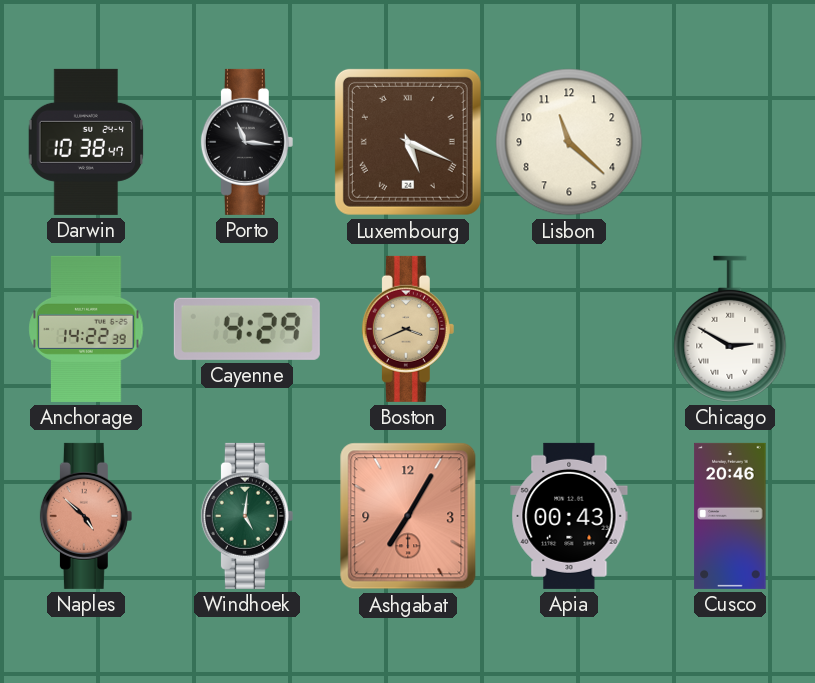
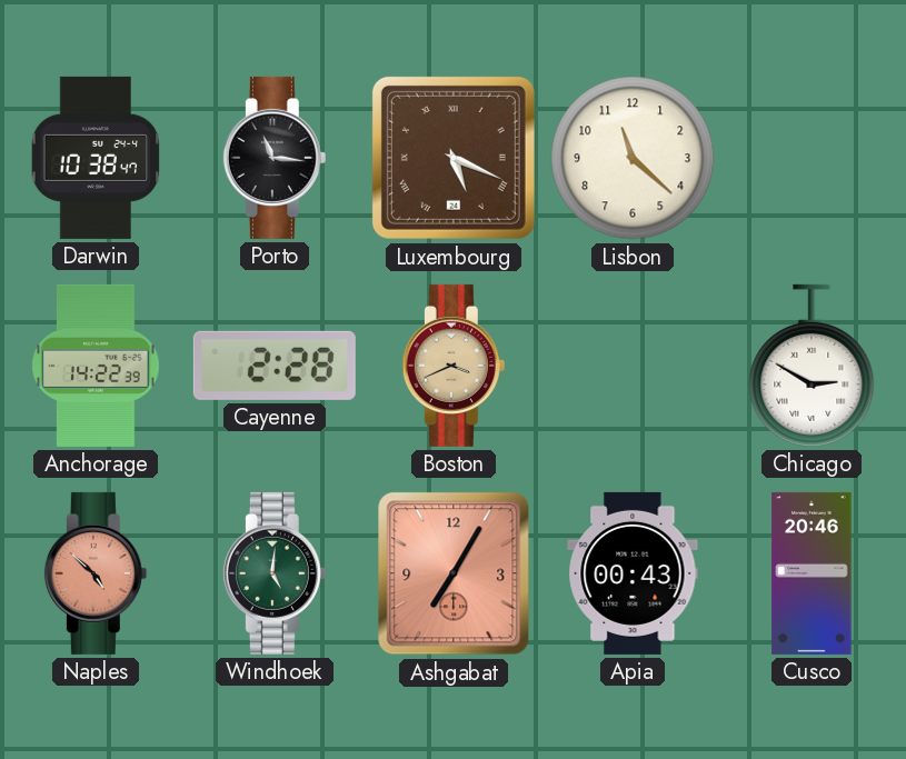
Cayenne: 4:29 -> 2:28 (275, 366)
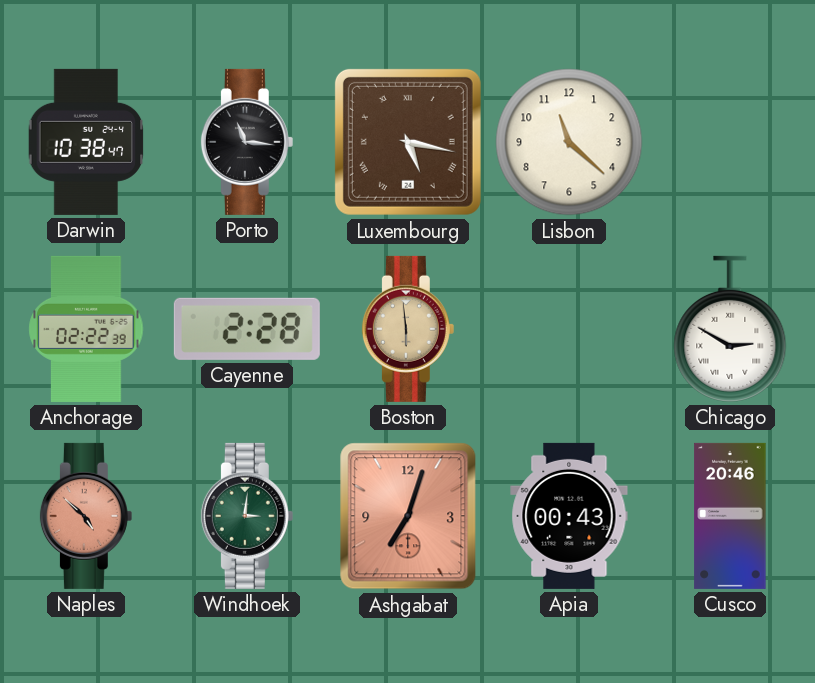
Luxembourg: 5:19 -> 5:17 (408, 142)
Anchorage: 14:22 -> 02:22 (86, 329)
Boston: 3:41 -> 5:59 (408, 329)
Windhoek: 5:01 -> 3:01 (247, 516)
Ashgabat: 7:05 -> 7:03 (408, 516)
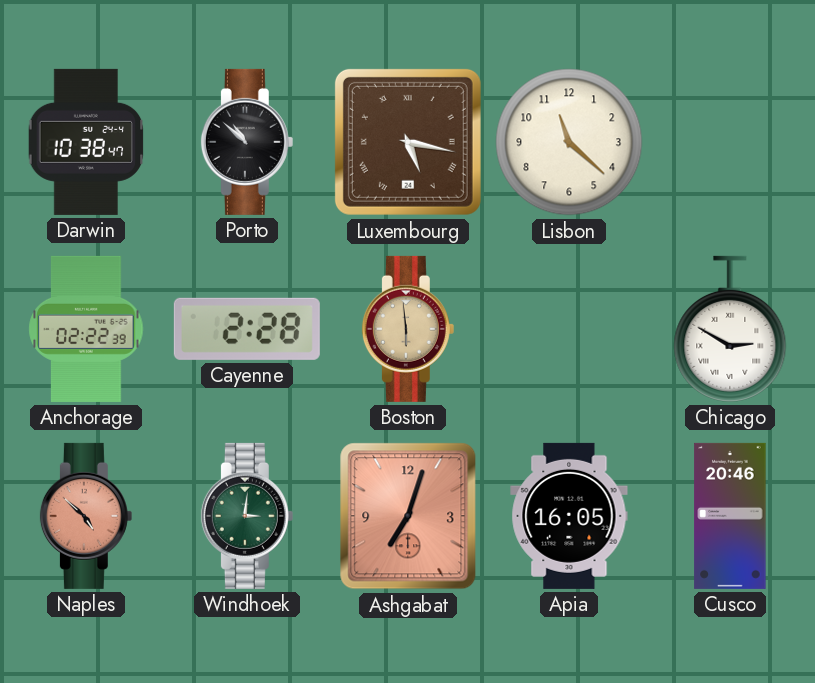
Porto: 11:16 -> 10:52 (247, 142)
Apia: 00:43 -> 16:05 (569, 516)
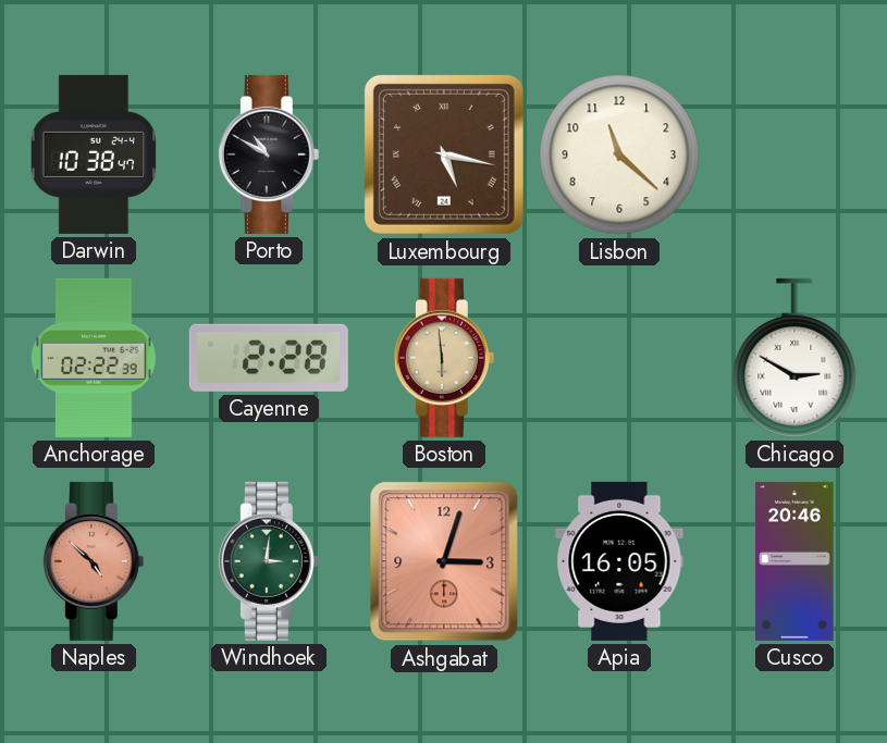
Porto: 10:52 -> 10:50 (269, 154)
Ashgabat: 7:03 -> 3:03 (444, 561)
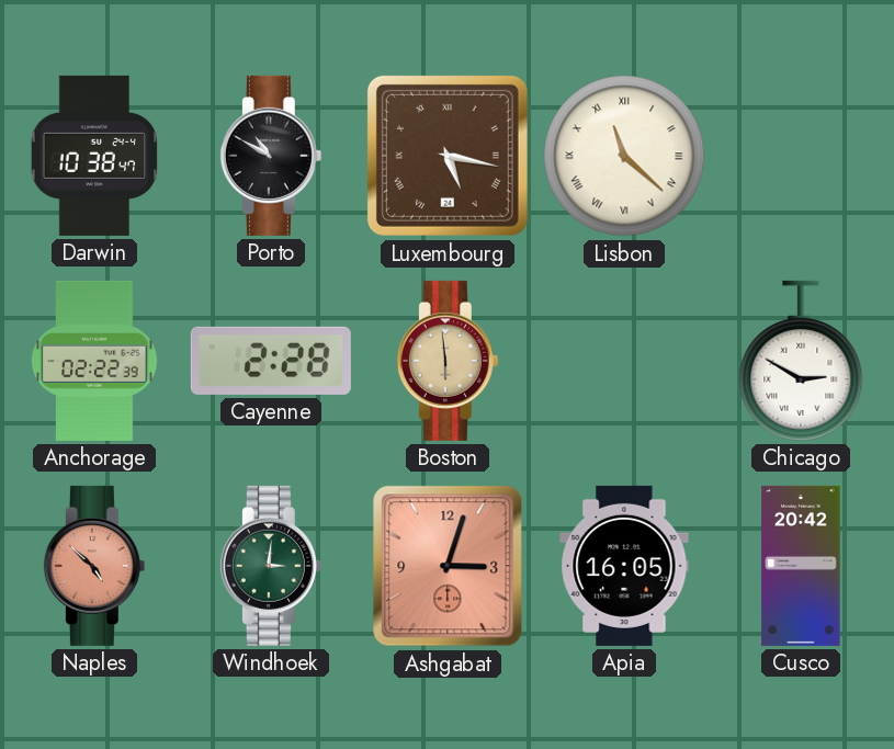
Lisbon numerals: Arabic -> Roman (624, 156)
Cusco: 20:46 -> 20:42 (801, 566)
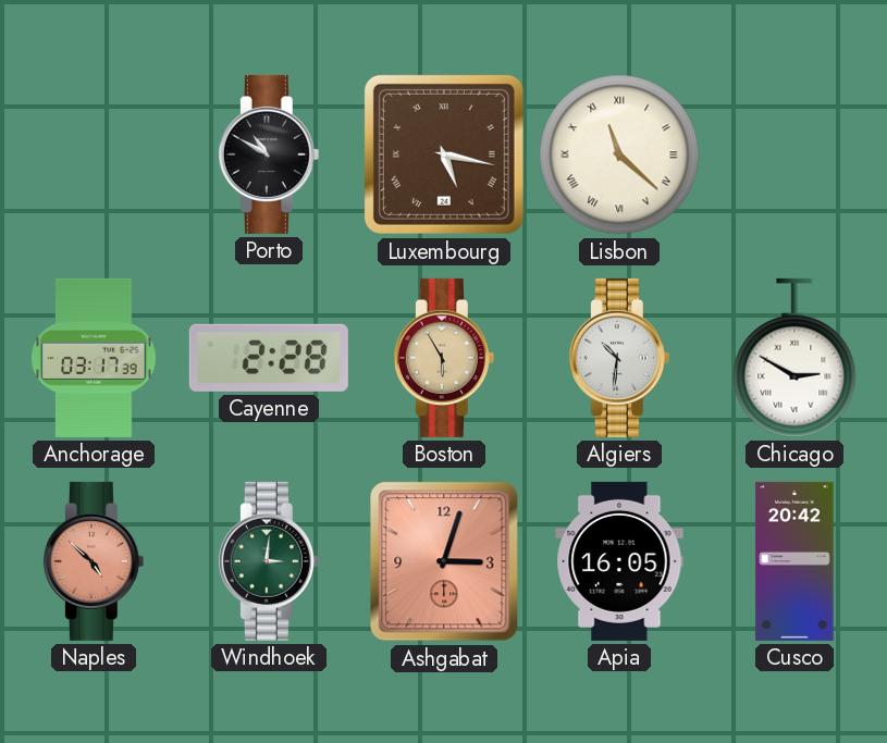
Darwin: 10:38 -> none (94, 156)
Anchorage: 02:22 -> 03:17 (94, 358)
Boston: 5:59 -> 5:55 (444, 358)
Algiers: none -> 10:31 (619, 358)
